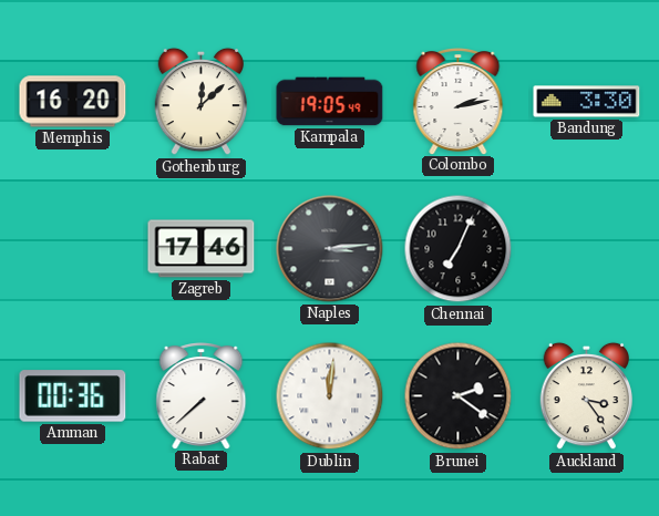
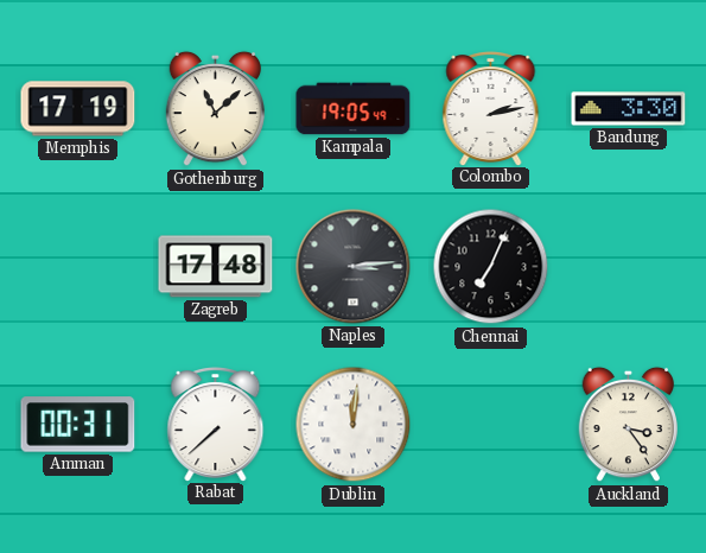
Memphis: 16:20 -> 17:19 (78, 109)
Gothenburg: 12:08 -> 11:08 (216, 109)
Zagreb: 17:46 -> 17:48 (216, 267)
Amman: 00:36 -> 00:31 (78, 425)
Brunei: 2:21 -> none (459, 396)
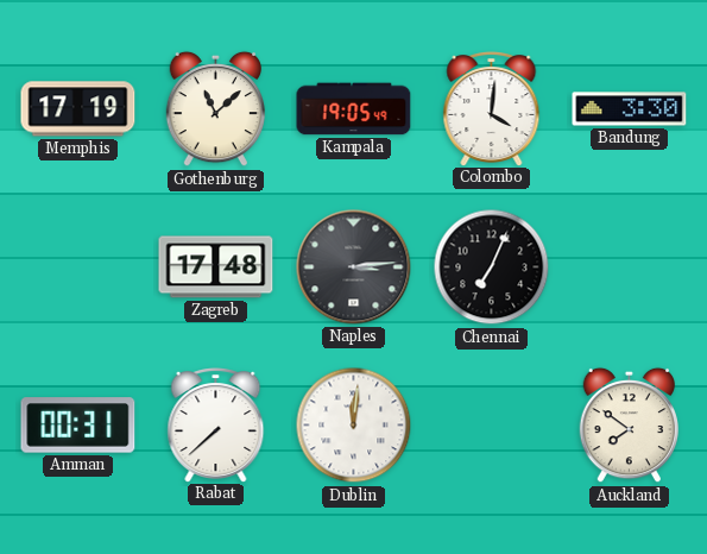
Colombo: 2:13 -> 4:01 (492, 109)
Auckland: 3:24 -> 7:51 (630, 426)
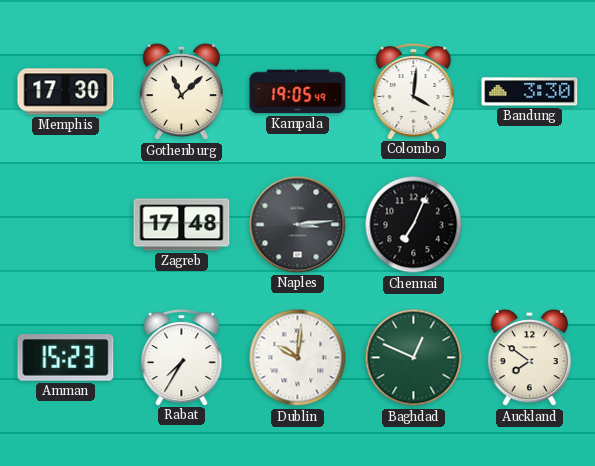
Memphis: 17:19 -> 17:30 (66, 92)
Amman: 00:31 -> 15:23 (66, 358)
Rabat: 7:38 -> 7:35 (182, 358)
Dublin: 12:01 -> 10:01 (298, 358)
Baghdad: none -> 12:49 (414, 358)
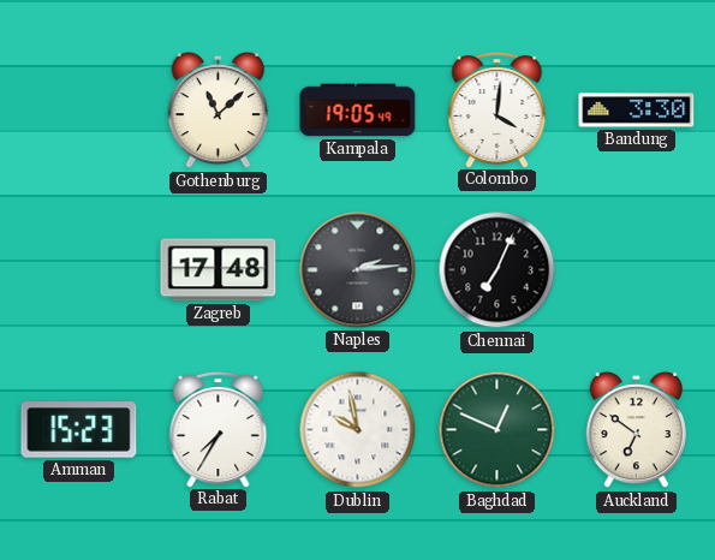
Memphis: 17:30 -> none (66, 92)
Naples: 3:14 -> 2:14 (358, 270)
Dublin: 10:01 -> 9:58 (358, 430)
Auckland: 7:51 -> 6:51 (637, 430)
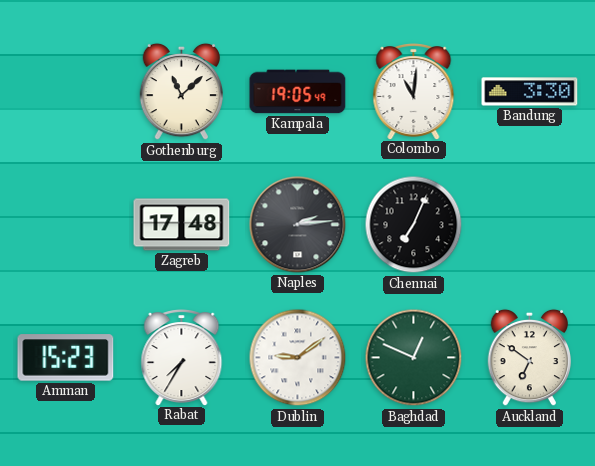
Colombo: 4:01 -> 11:01 (414, 92)
Dublin: 9:58 -> 9:09 (298, 358)
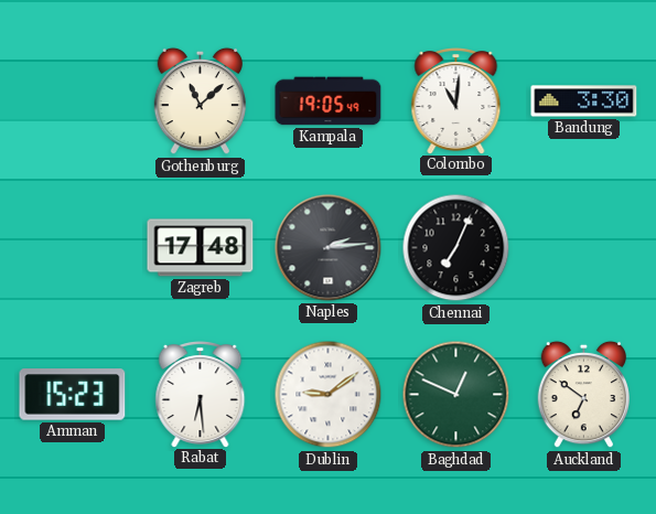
Rabat: 7:35 -> 6:29 (201, 395)
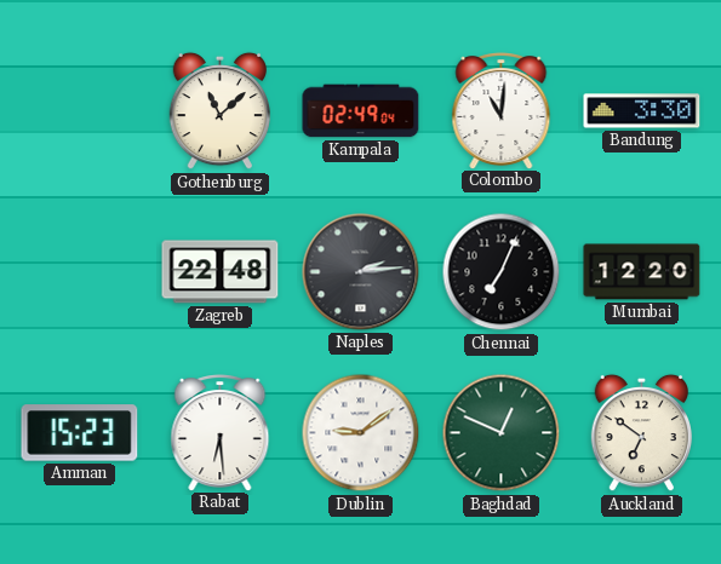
Kampala: 19:05 -> 02:49 (361, 111)
Zagreb: 17:48 -> 22:48 (221, 272)
Mumbai: none -> 12:20 (642, 272)
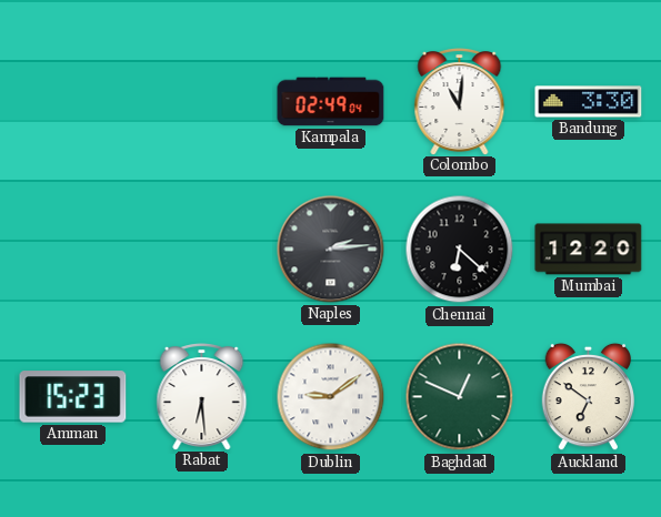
Gothenburg: 11:08 -> none (221, 111)
Zagreb: 22:48 -> none (221, 272)
Chennai: 7:04 -> 6:22 (460, 250)
